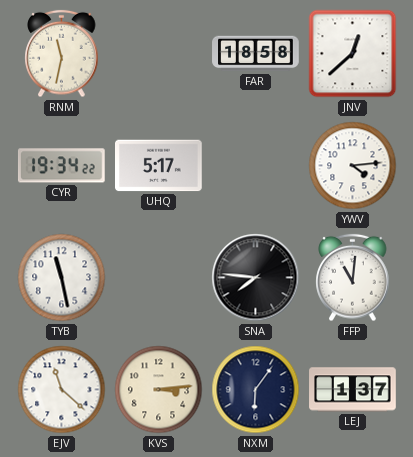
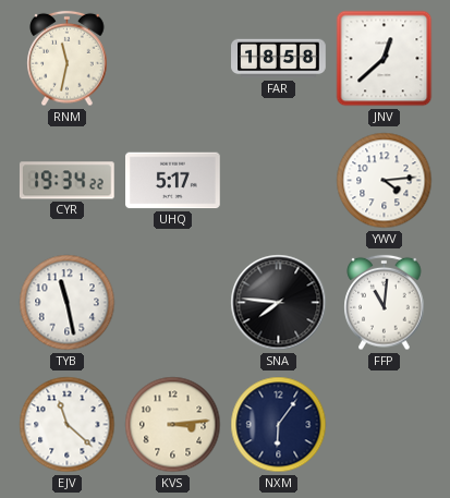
LEJ: 1:37 -> none (353, 390)
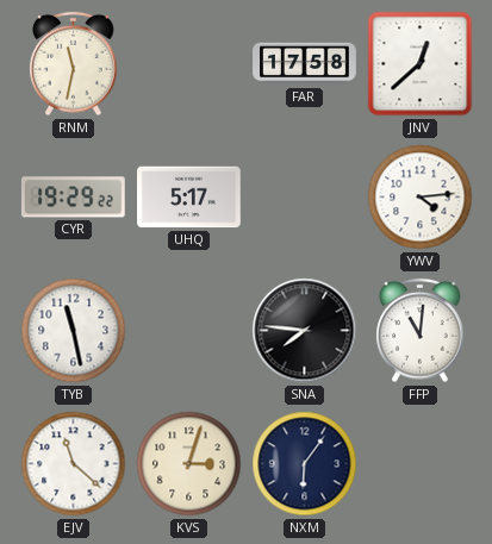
FAR: 18:58 -> 17:58 (305, 64)
CYR: 19:34 -> 19:29 (73, 198)
KVS: 3:14 -> 3:03 (189, 464)
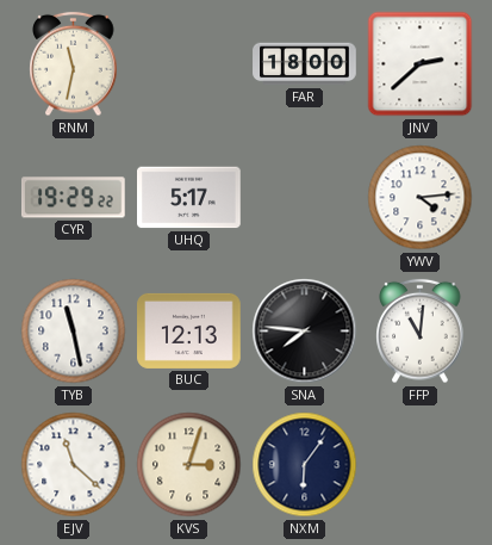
FAR: 17:58 -> 18:00 (305, 64)
JNV: 12:38 -> 2:38 (421, 64)
BUC: none -> 12:13 (189, 330)
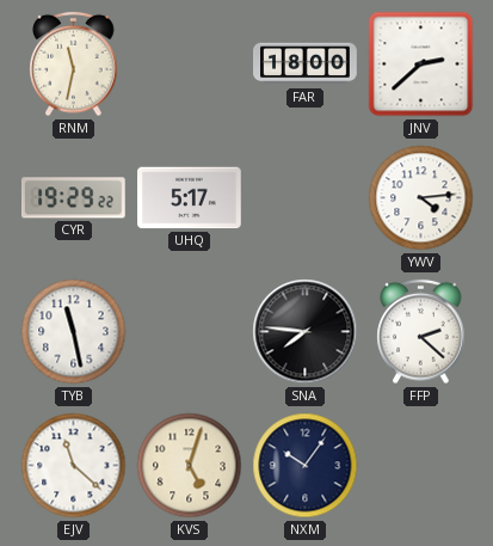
BUC: 12:13 -> none (189, 330)
FFP: 11:01 -> 2:22 (421, 332)
KVS: 3:03 -> 5:03 (190, 466)
NXM: 6:06 -> 10:06 (306, 466)
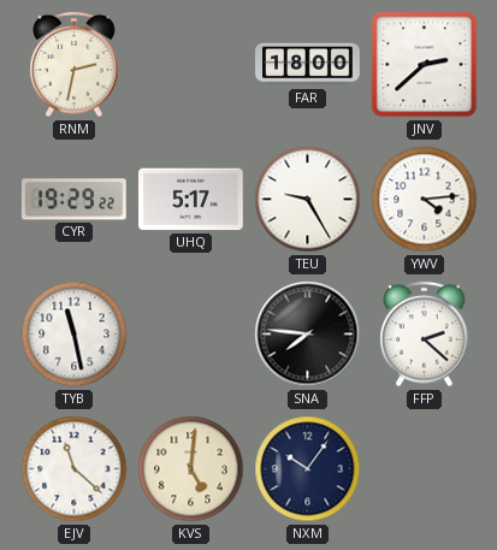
RNM: 11:32 -> 2:32 (75, 65)
TEU: none -> 9:25 (308, 200)
KVS: 5:03 -> 5:01 (191, 469)
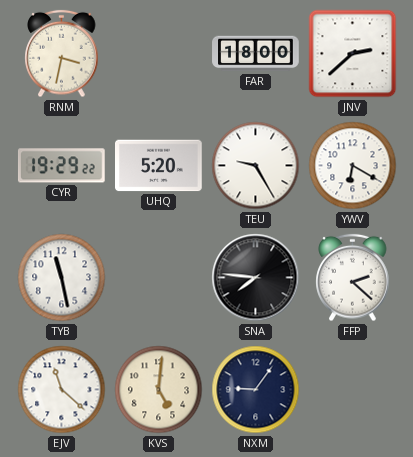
RNM: 2:32 -> 3:32 (62, 54)
UHQ: 5:17 -> 5:20 (159, 166)
YWV: 4:14 -> 6:20 (353, 166)
NXM: 10:06 -> 9:06 (256, 390)
